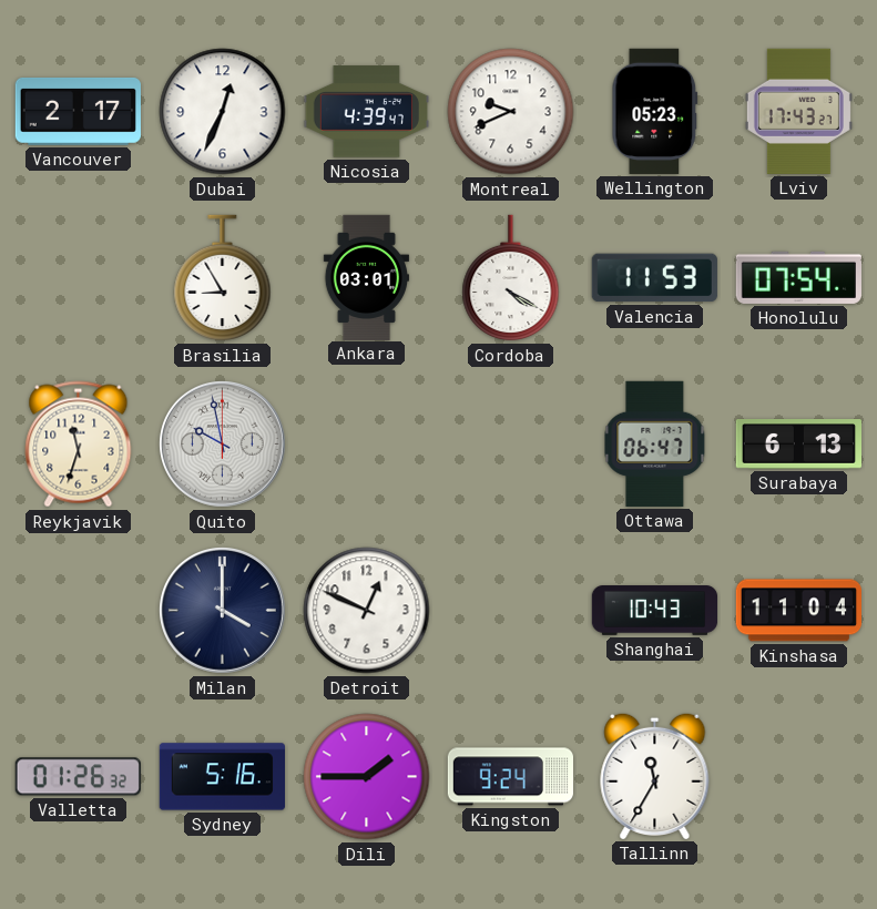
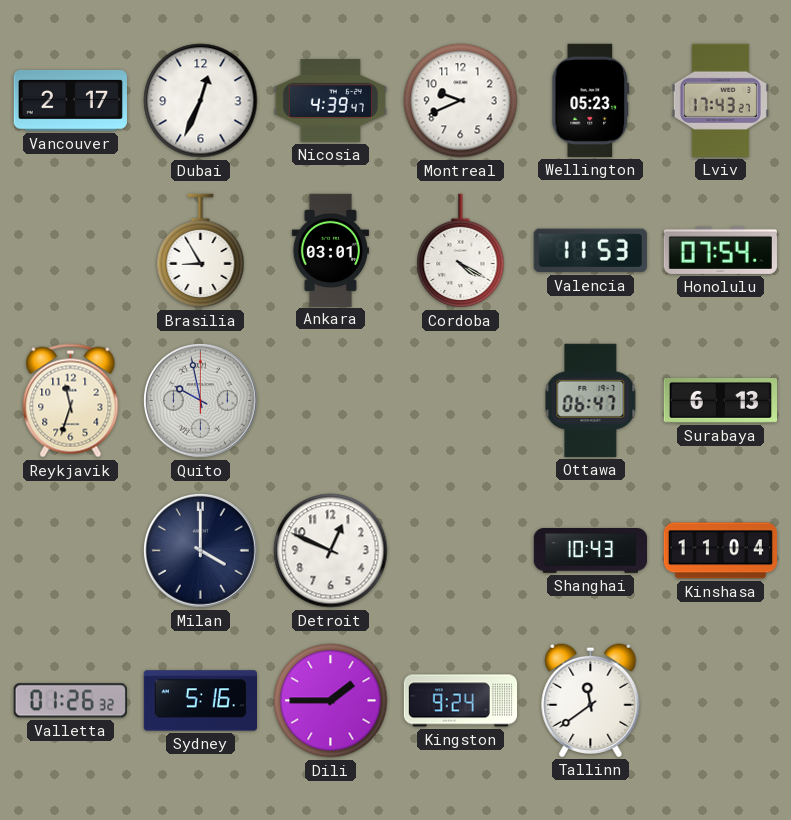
Tallinn: 11:35 -> 11:39 (591, 700)
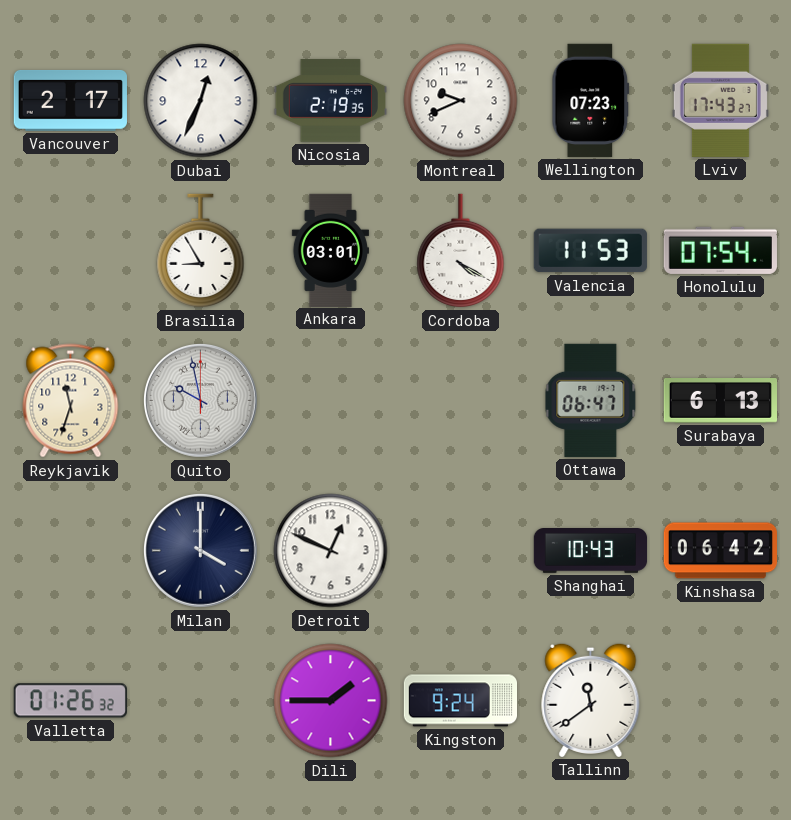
Nicosia: 4:39 -> 2:19 (330, 101)
Wellington: 05:23 -> 07:23 (591, 100)
Kinshasa: 11:04 -> 06:42 (720, 551)
Sydney: 5:16 -> none (200, 701)
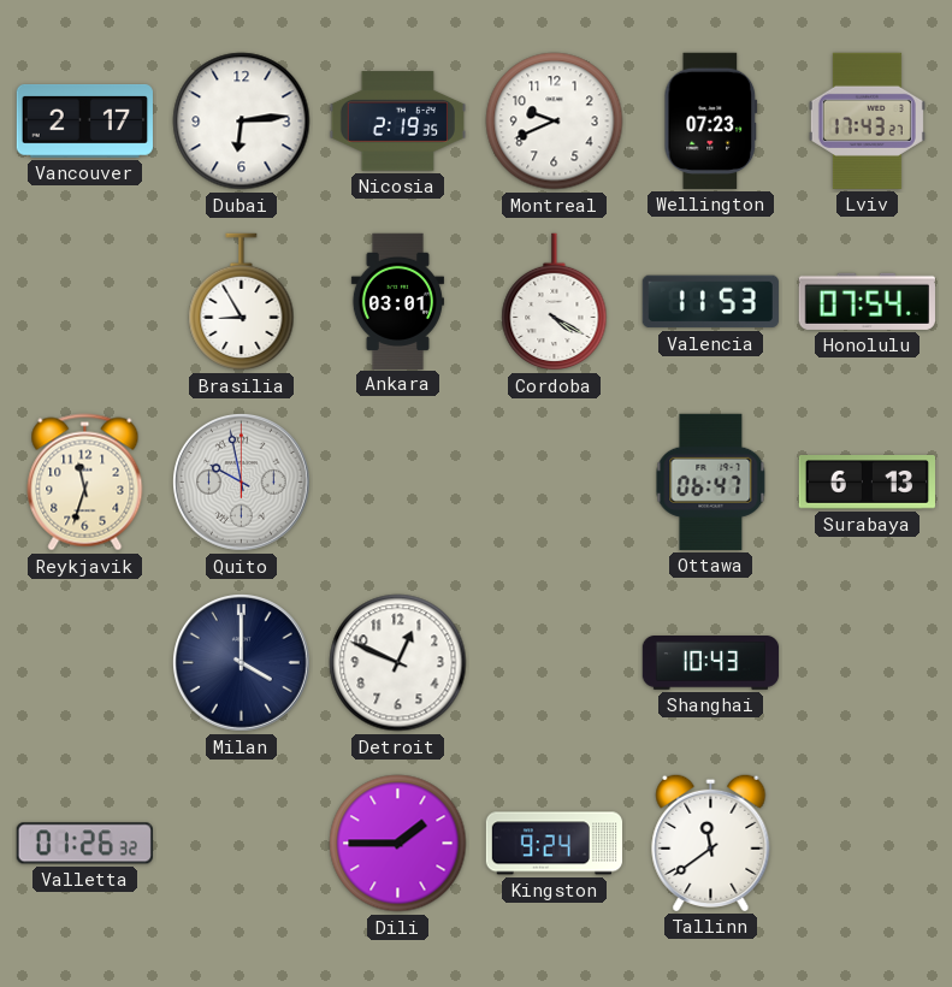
Dubai: 12:34 -> 6:14 (242, 122)
Kinshasa: 06:42 -> none (720, 551)
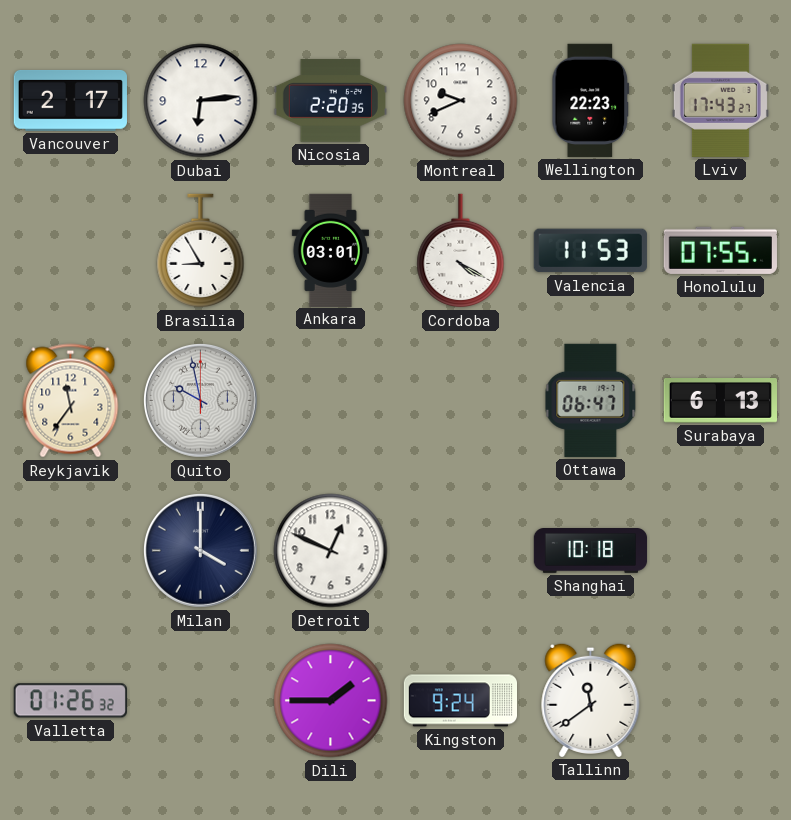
Nicosia: 2:19 -> 2:20 (330, 101)
Wellington: 07:23 -> 22:23 (591, 100)
Honolulu: 07:54 -> 07:55 (720, 250)
Reykjavik: 11:33 -> 11:36 (71, 401)
Shanghai: 10:43 -> 10:18 (591, 551)
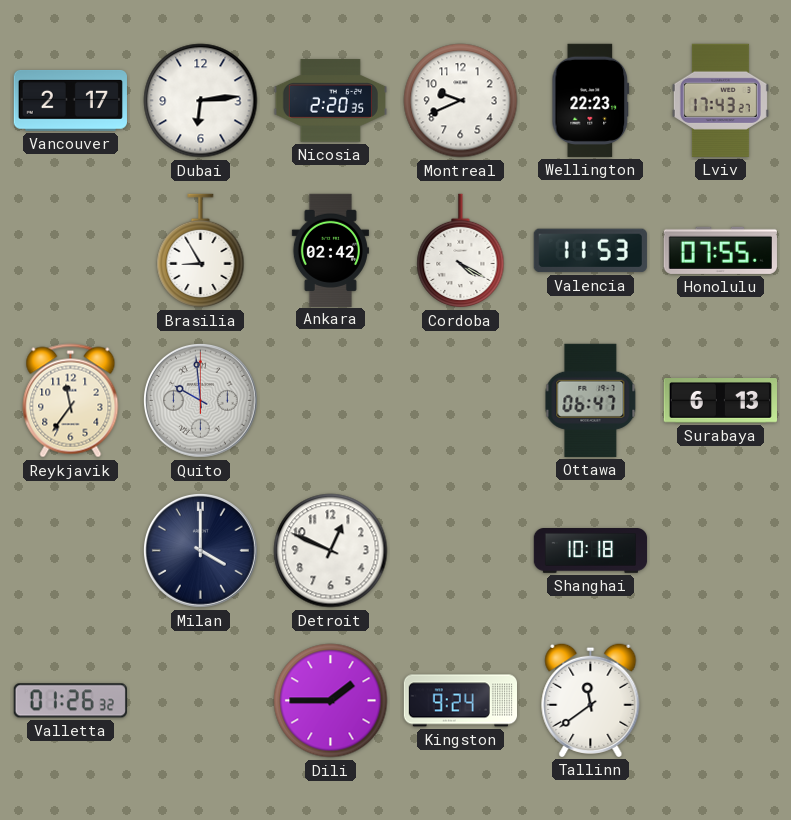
Ankara: 03:01 -> 02:42 (330, 250)
Quito: 9:58 -> 9:59 (200, 400)
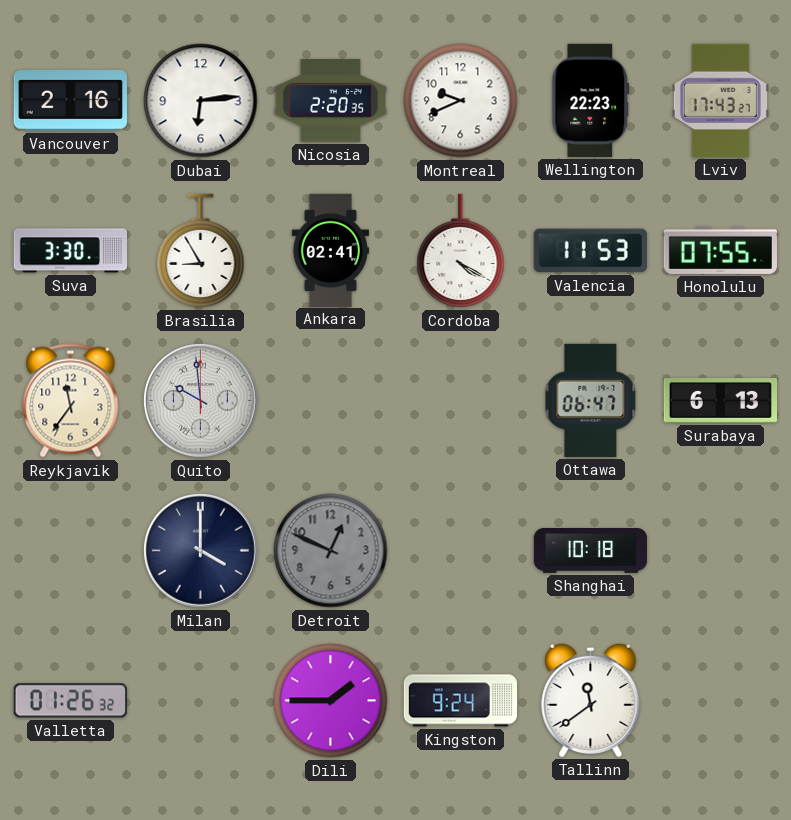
Vancouver: 2:17 -> 2:16 (70, 100)
Suva: none -> 3:30 (70, 251)
Ankara: 02:42 -> 02:41 (330, 250)
Detroit dial: white -> grey (331, 551)
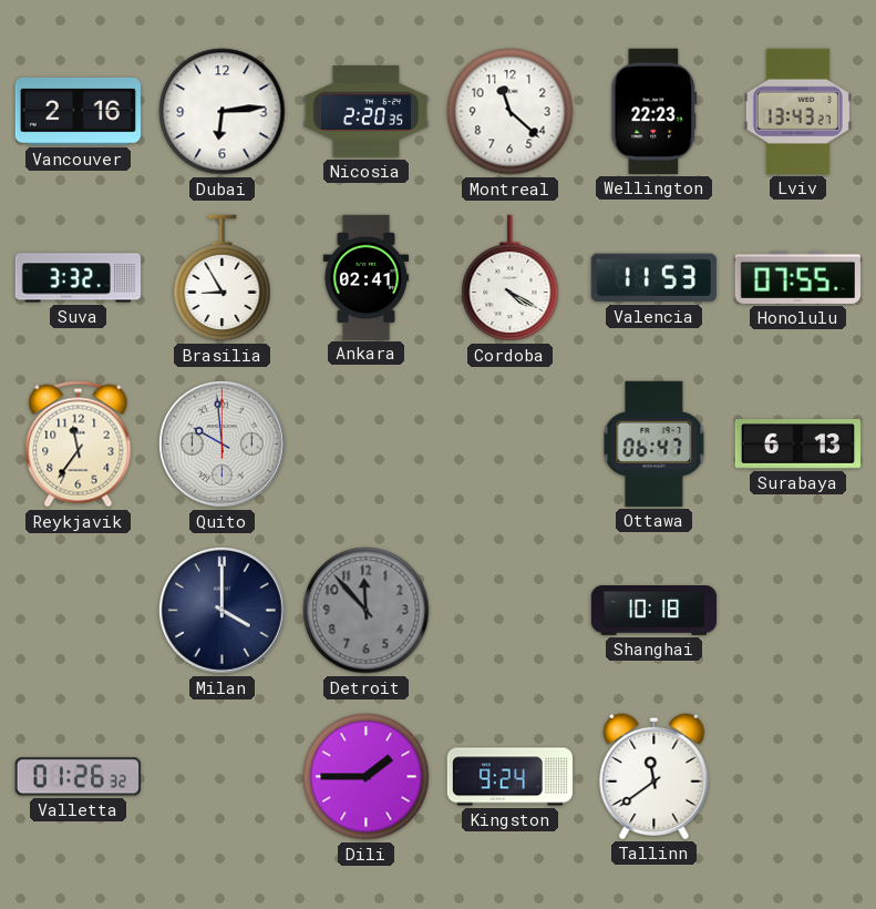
Montreal: 9:41 -> 11:22 (511, 112)
Lviv: 17:43 -> 13:43 (797, 111)
Suva: 3:30 -> 3:32 (78, 278)
Detroit: 12:49 -> 11:53 (367, 611)
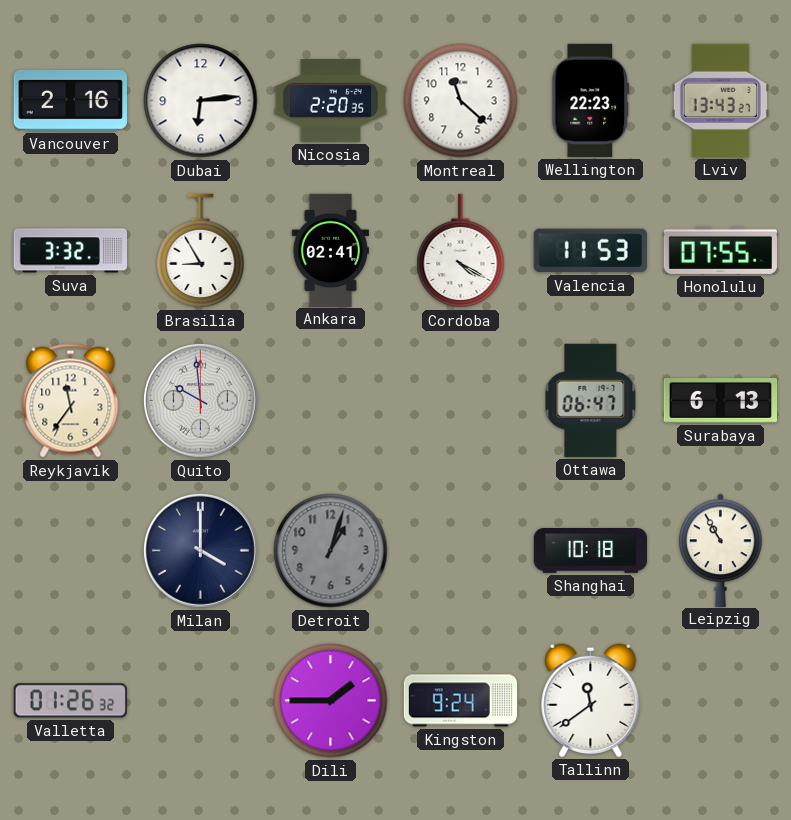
Detroit: 11:53 -> 1:03 (331, 551)
Leipzig: none -> 10:55 (721, 550)
